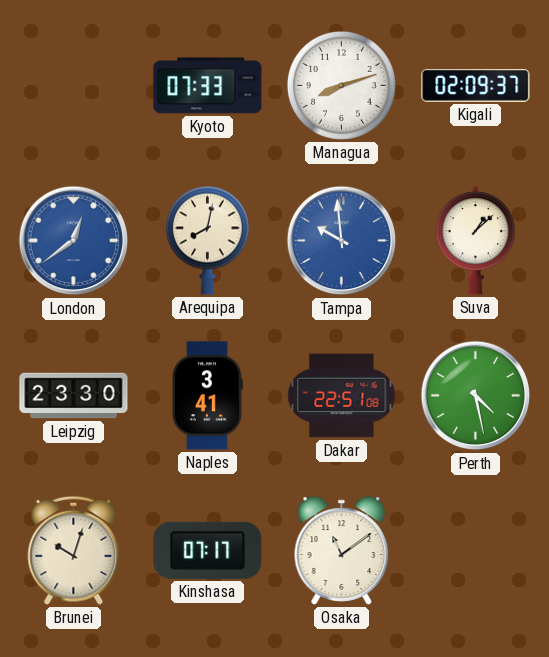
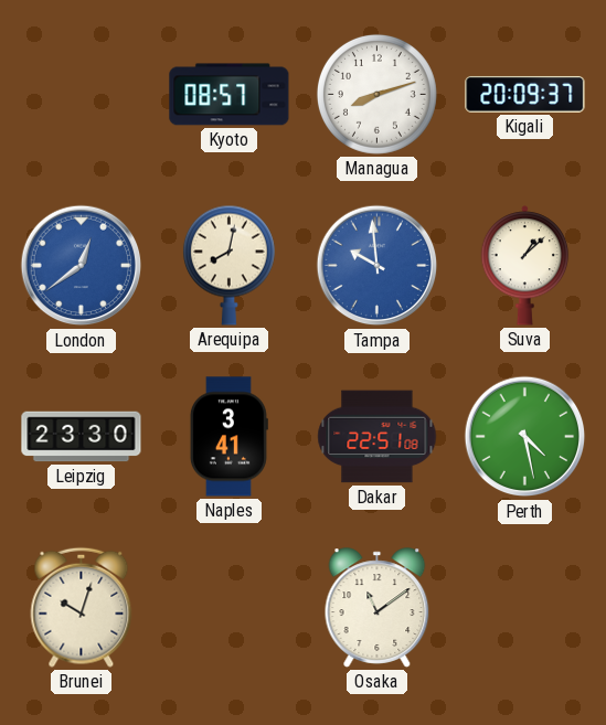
Kyoto: 07:33 -> 08:57 (230, 95)
Kigali: 02:09 -> 20:09 (525, 94)
Kinshasa: 07:17 -> none (208, 550)
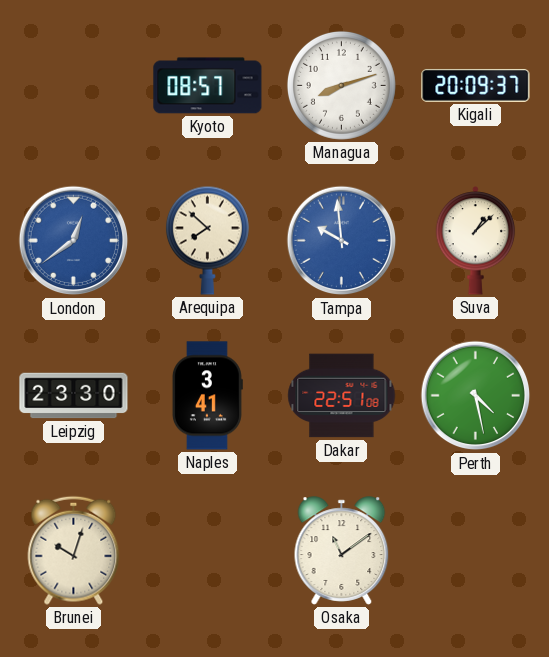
Arequipa: 8:02 -> 7:52 (207, 240)
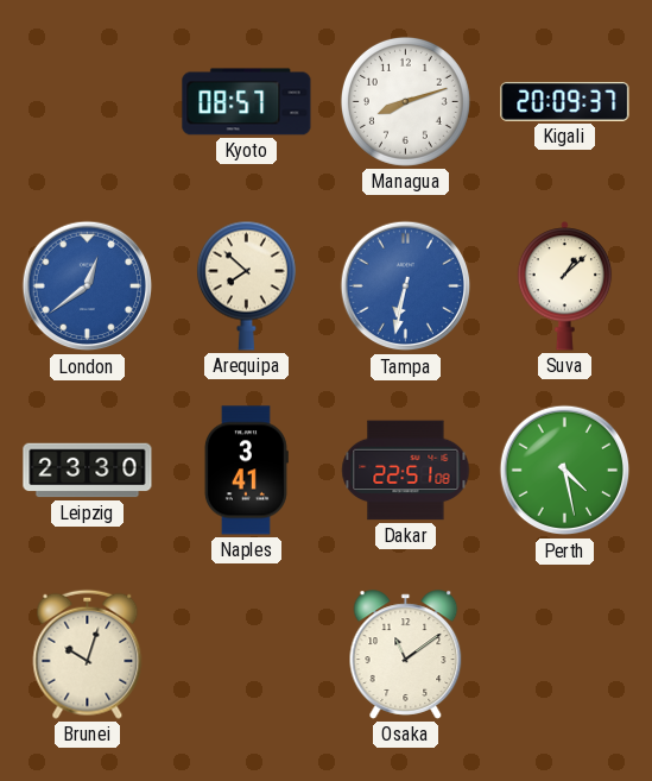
Tampa: 9:59 -> 6:32 (406, 286)
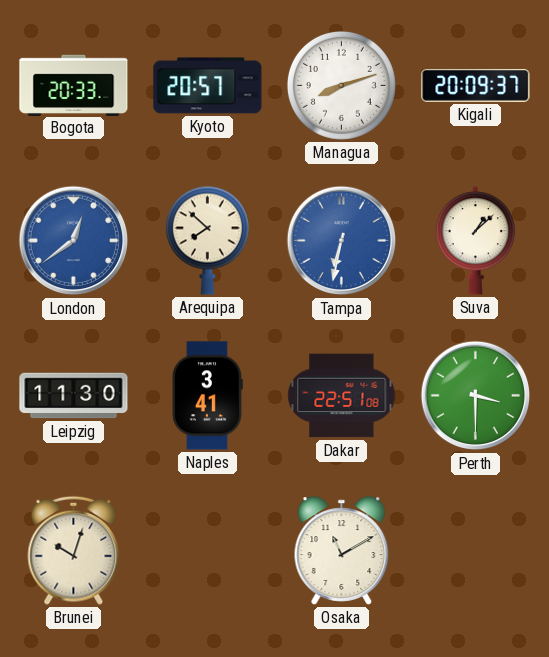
Bogota: none -> 20:33 (74, 85)
Kyoto: 08:57 -> 20:57 (208, 86)
Leipzig: 23:30 -> 11:30 (74, 396)
Perth: 4:28 -> 3:30 (476, 396)
Osaka: 11:09 -> 11:10 (342, 551)
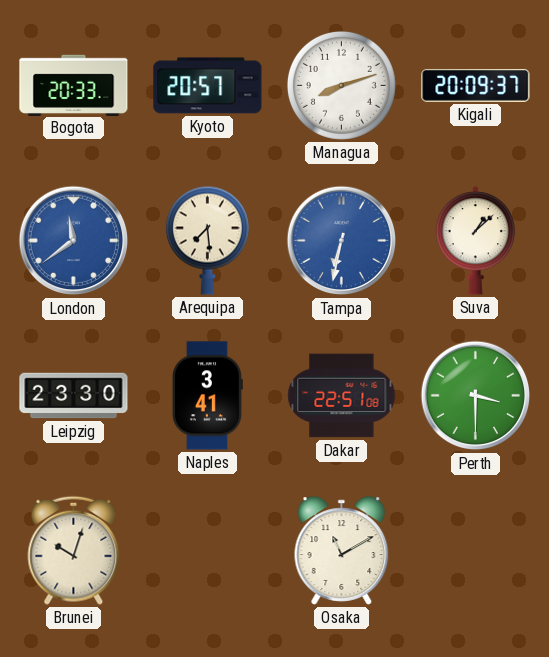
London: 12:39 -> 11:39 (74, 241)
Arequipa: 7:52 -> 7:29 (207, 240)
Leipzig: 11:30 -> 23:30 (74, 396)
